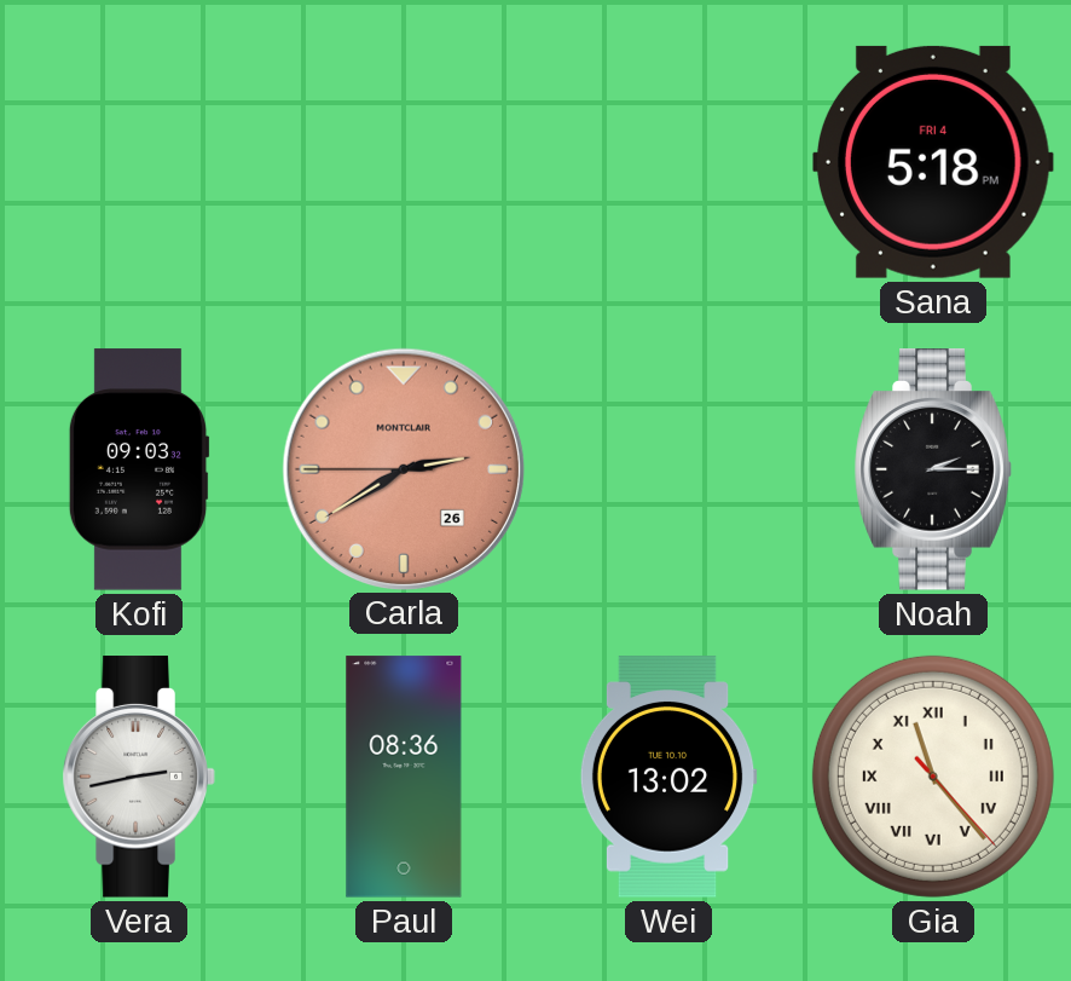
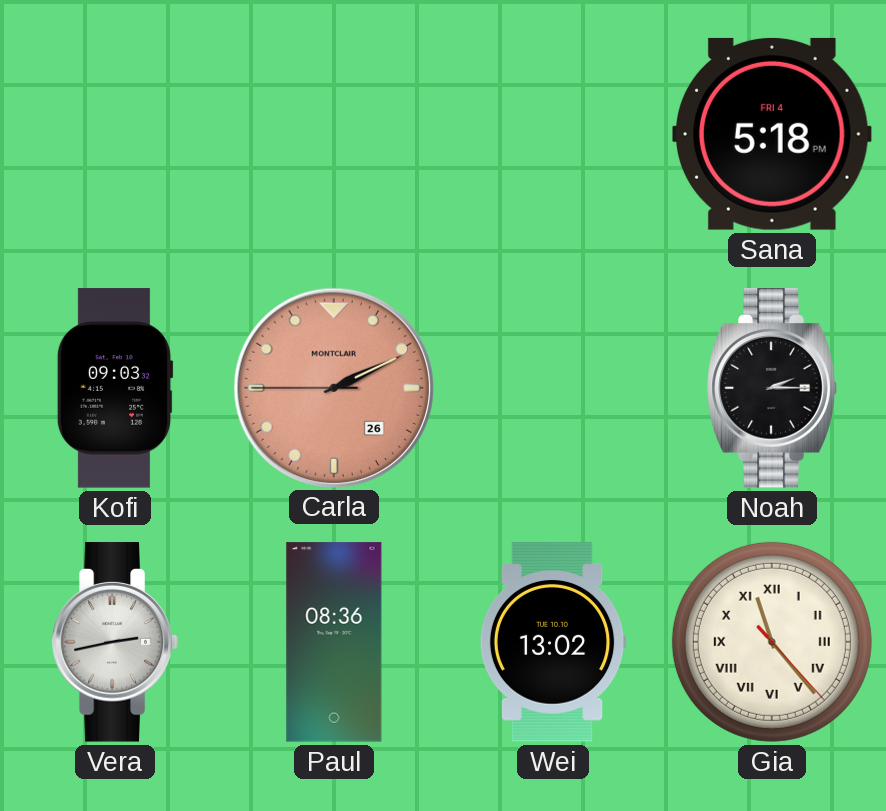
Carla: 2:39 -> 2:10 (333, 387)
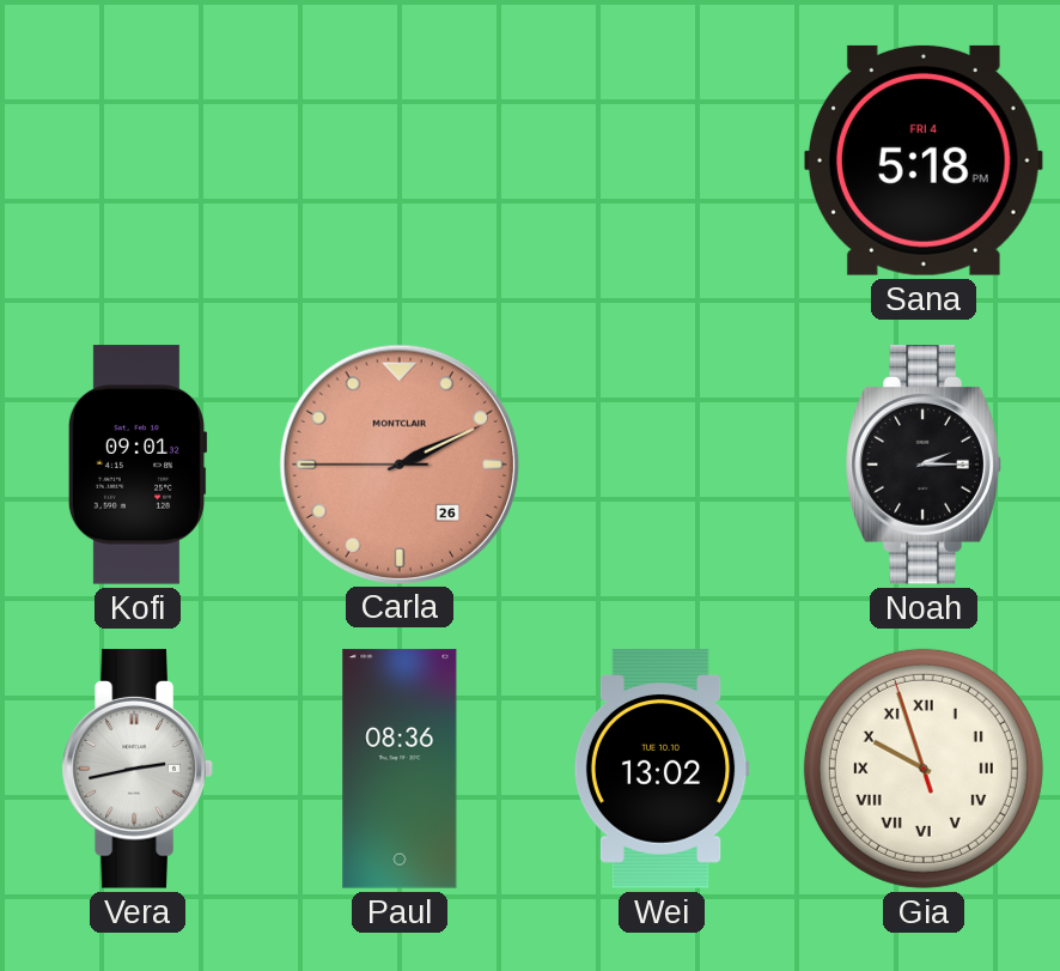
Kofi: 09:03 -> 09:01 (138, 465)
Gia: 11:23 -> 9:56 (924, 769)
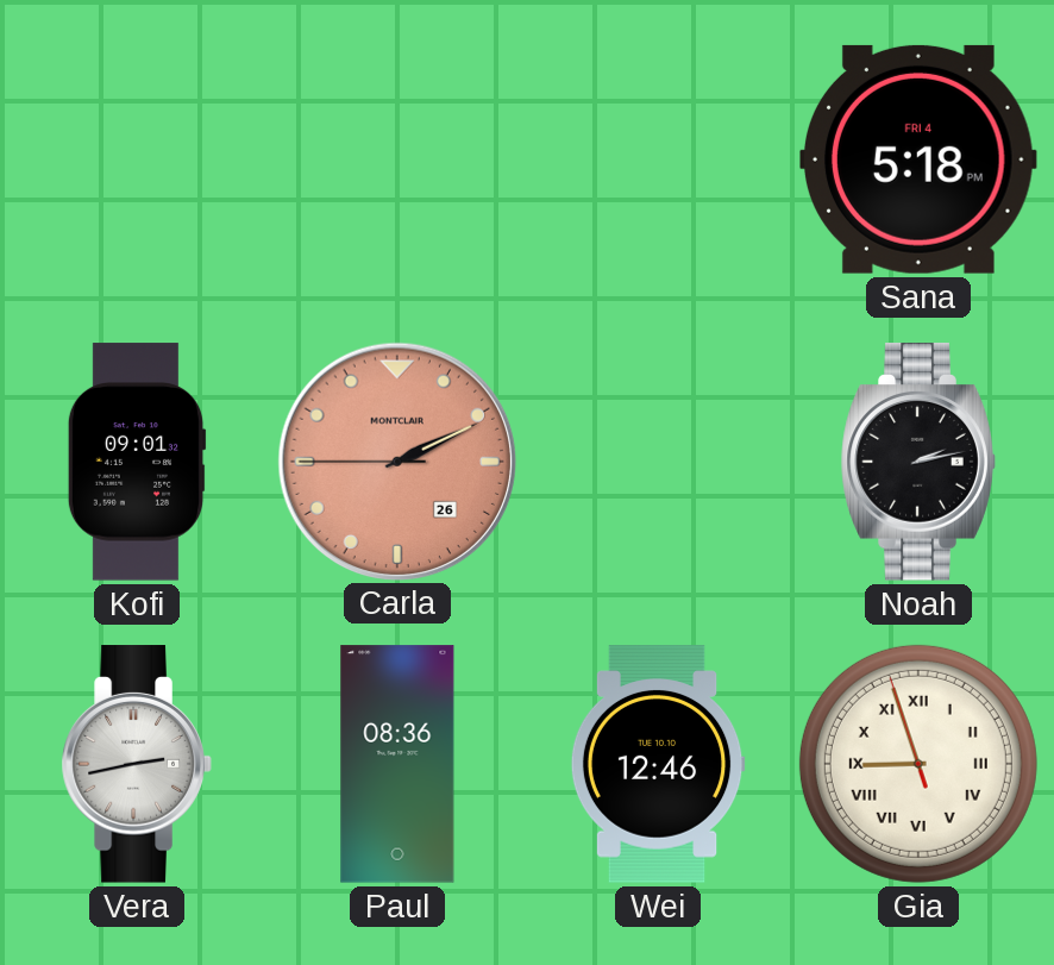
Noah: 2:15 -> 2:13 (918, 462)
Wei: 13:02 -> 12:46 (658, 764)
Gia: 9:56 -> 8:56 (918, 764)
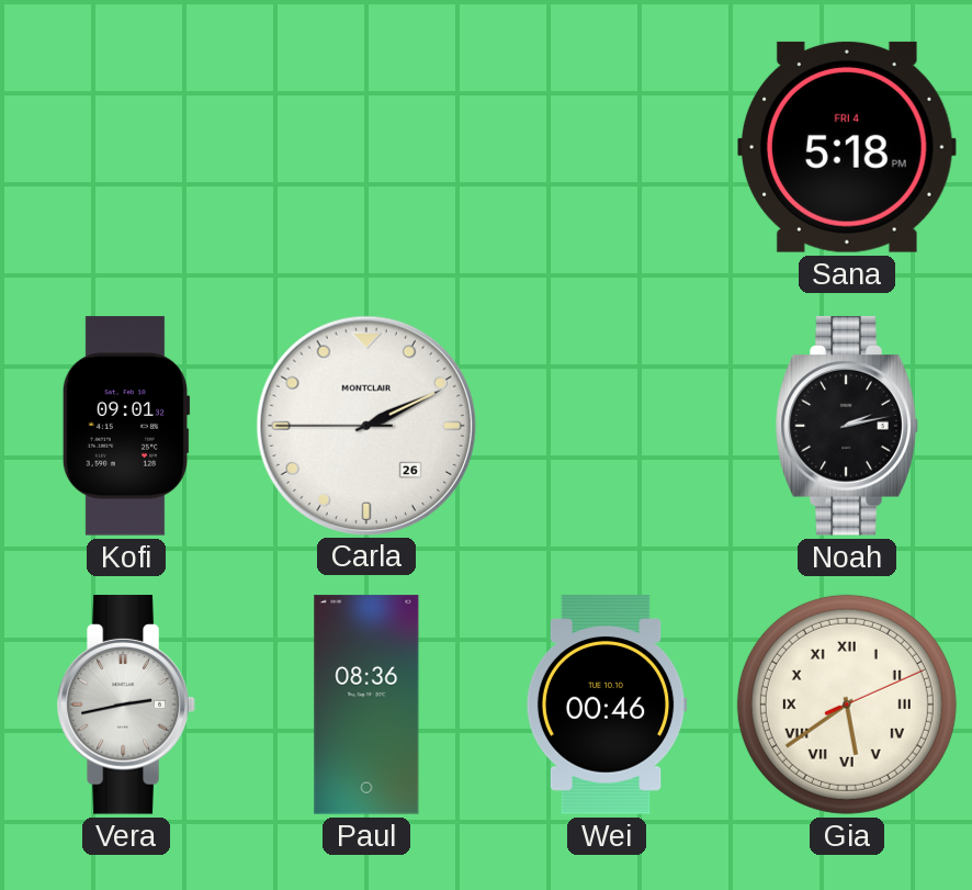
Carla dial: salmon -> white (365, 425)
Wei: 12:46 -> 00:46 (607, 705)
Gia: 8:56 -> 5:39 (847, 705)
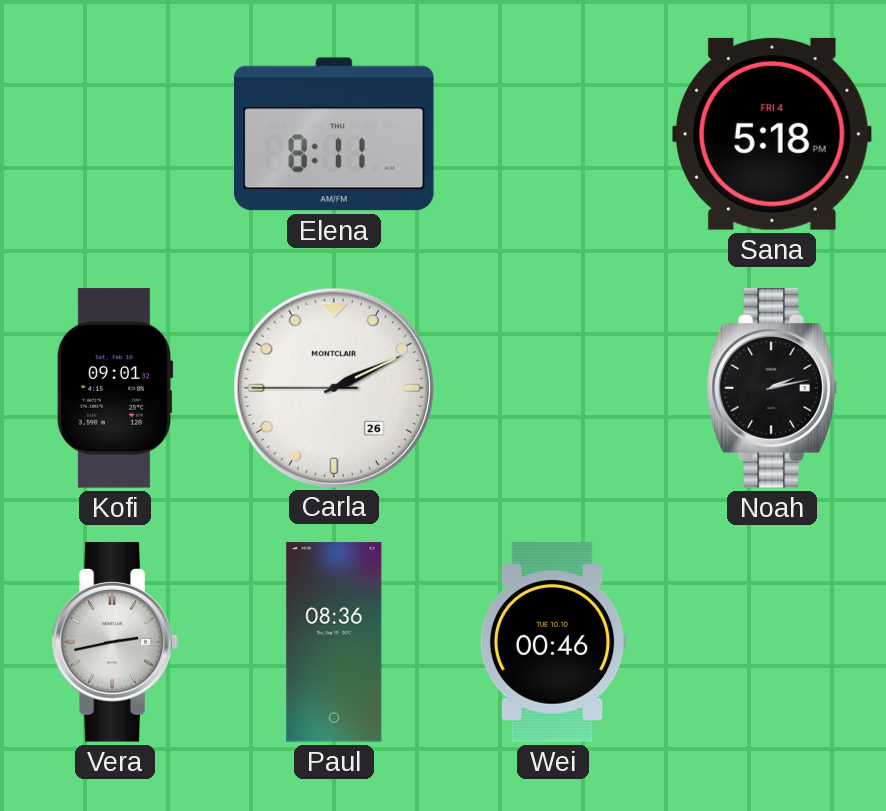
Elena: none -> 8:11 (334, 134)
Gia: 5:39 -> none (847, 705)
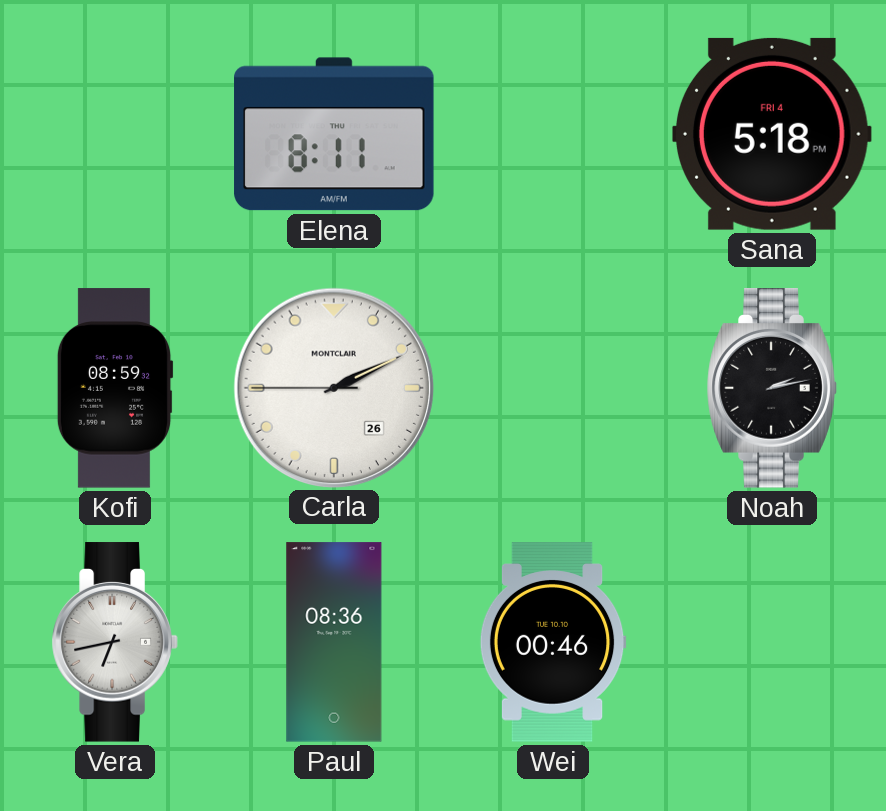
Kofi: 09:01 -> 08:59 (115, 388)
Vera: 2:43 -> 6:43 (115, 642)
